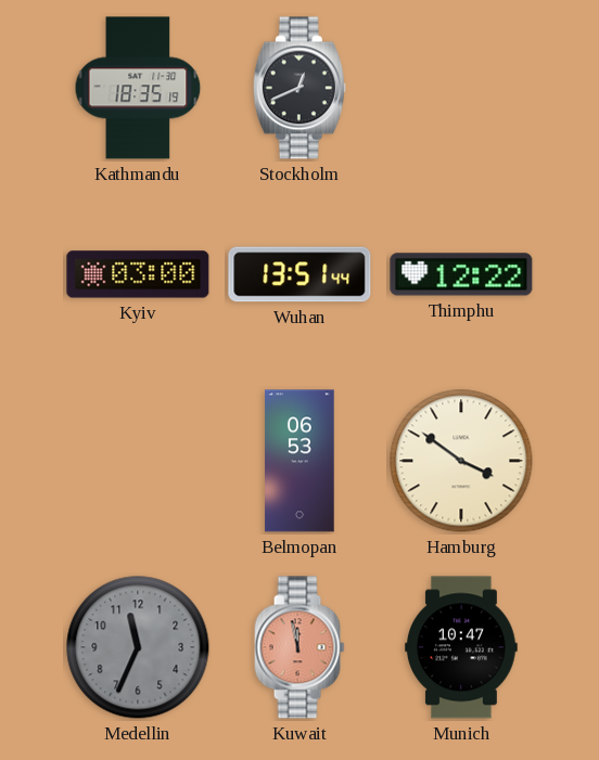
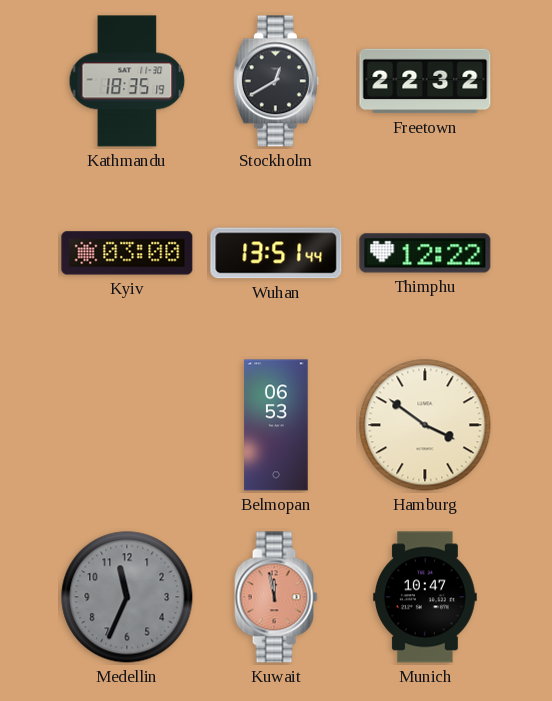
Stockholm: 12:41 -> 12:40 (276, 81)
Freetown: none -> 22:32 (425, 81)
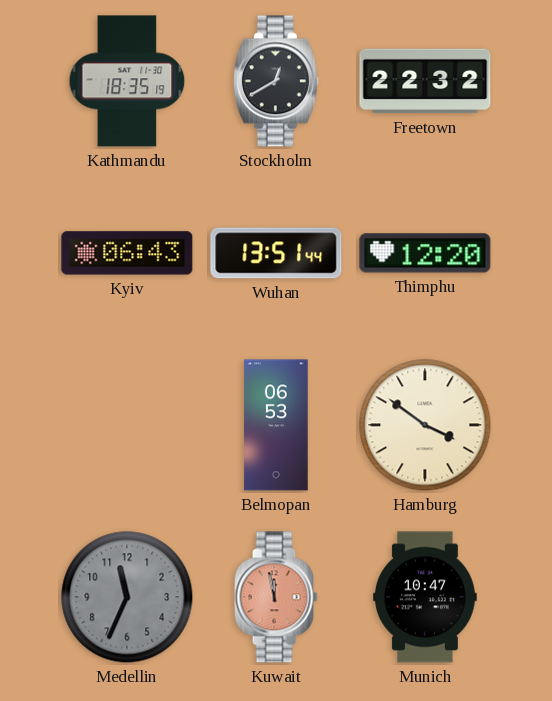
Kyiv: 03:00 -> 06:43 (127, 253)
Thimphu: 12:22 -> 12:20 (425, 253)
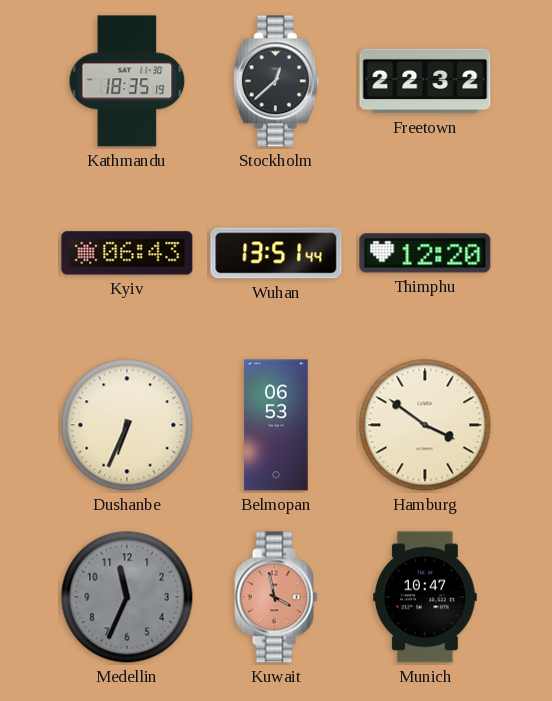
Stockholm: 12:40 -> 12:38 (276, 81)
Dushanbe: none -> 6:34 (127, 425)
Kuwait: 11:58 -> 3:58 (276, 597)
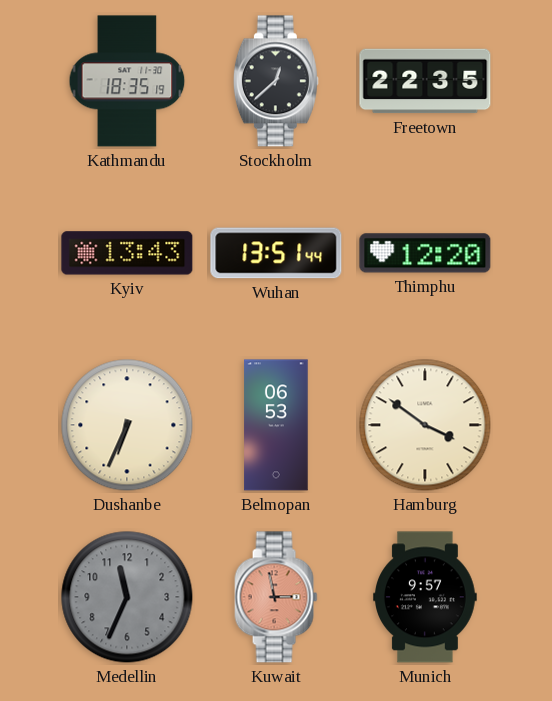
Freetown: 22:32 -> 22:35 (425, 81)
Kyiv: 06:43 -> 13:43 (127, 253)
Kuwait: 3:58 -> 2:58 (276, 597)
Munich: 10:47 -> 9:57 (425, 597)
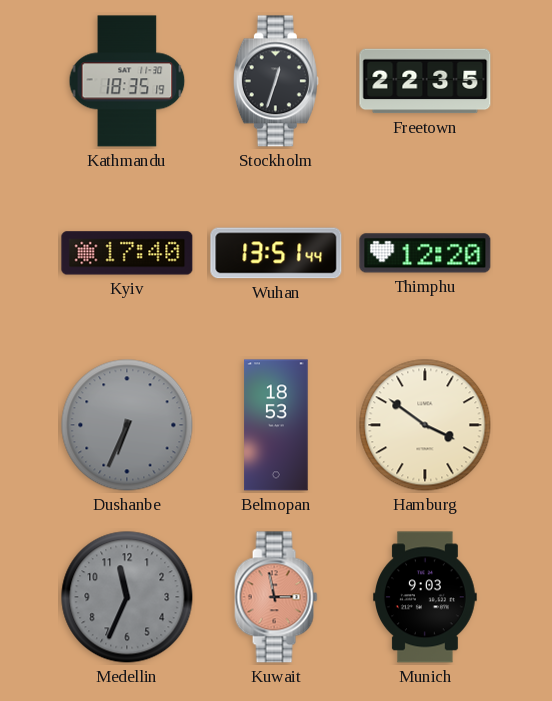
Stockholm: 12:38 -> 12:33 (276, 81)
Kyiv: 13:43 -> 17:40 (127, 253)
Dushanbe dial: cream -> grey (127, 425)
Belmopan: 06:53 -> 18:53 (276, 425)
Munich: 9:57 -> 9:03 (425, 597)
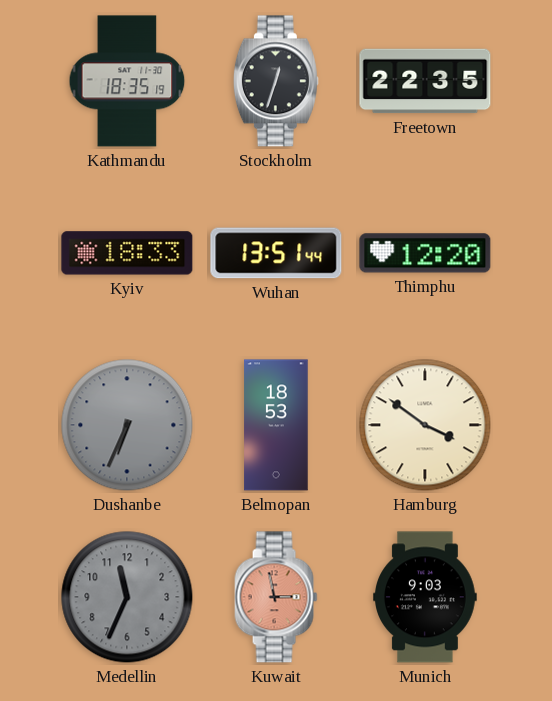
Kyiv: 17:40 -> 18:33 (127, 253)
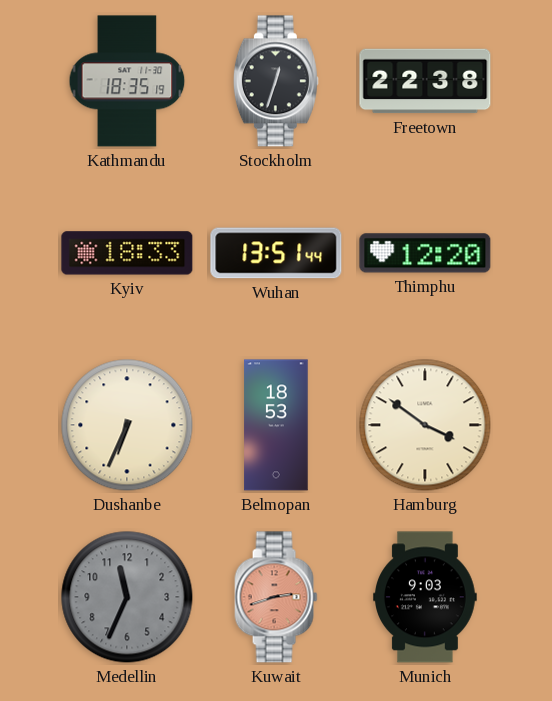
Freetown: 22:35 -> 22:38 (425, 81)
Dushanbe dial: grey -> cream (127, 425)
Kuwait: 2:58 -> 2:42 (276, 597)
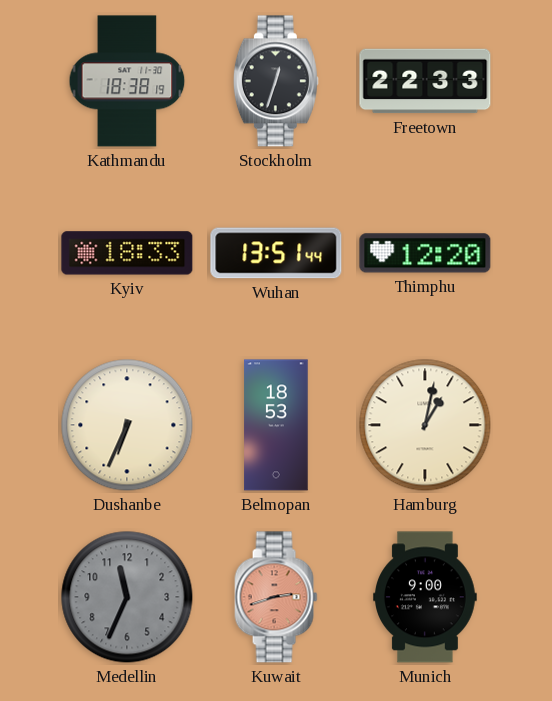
Kathmandu: 18:35 -> 18:38 (127, 81)
Freetown: 22:38 -> 22:33 (425, 81)
Hamburg: 3:51 -> 1:02 (425, 425)
Munich: 9:03 -> 9:00 (425, 597)
